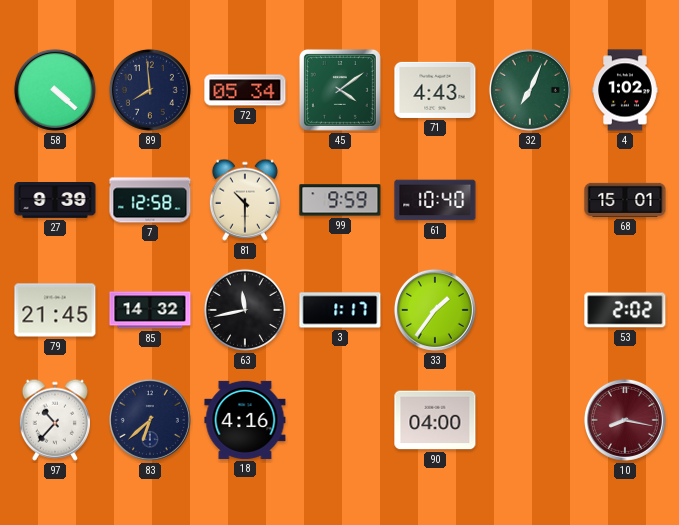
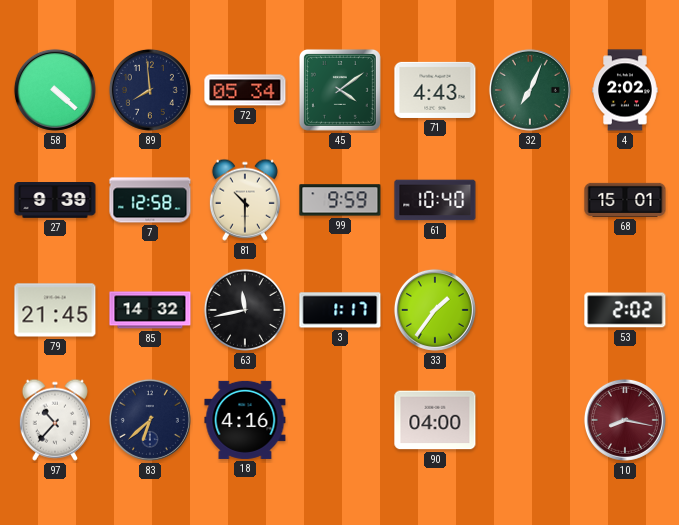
4: 1:02 -> 2:02 (625, 90)
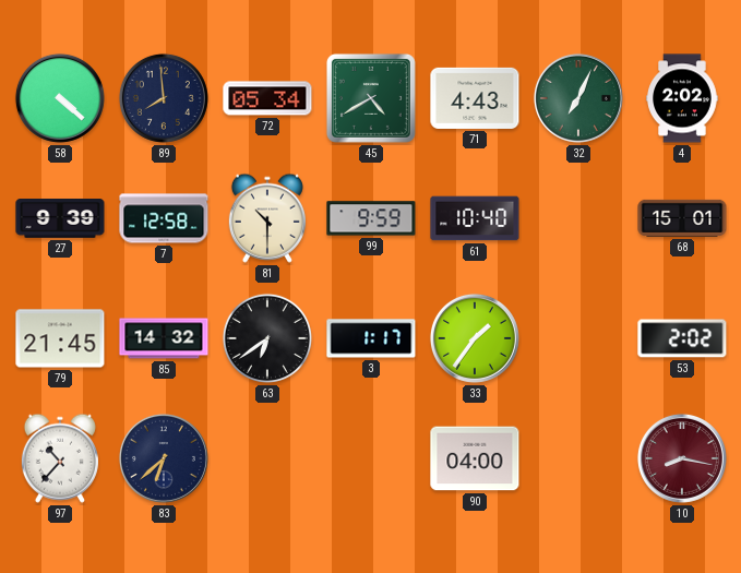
45: 4:09 -> 4:40 (371, 98)
63: 11:43 -> 6:39 (267, 338)
18: 4:16 -> none (245, 420)
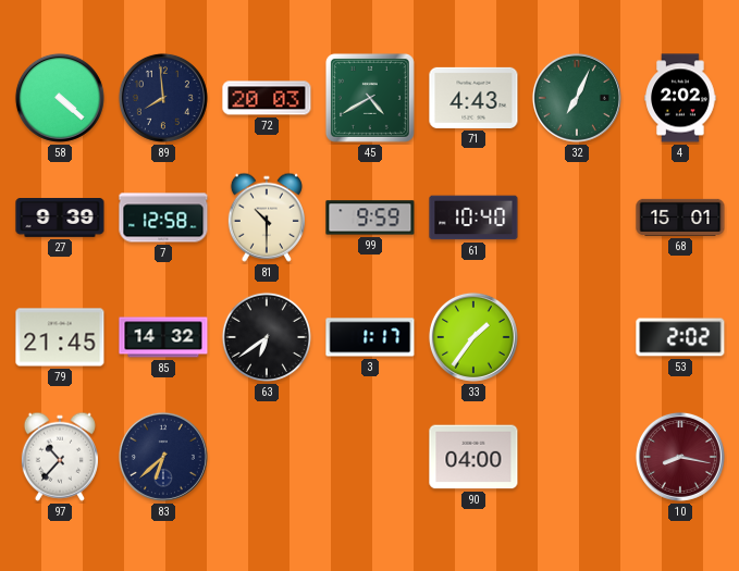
72: 05:34 -> 20:03 (267, 98)
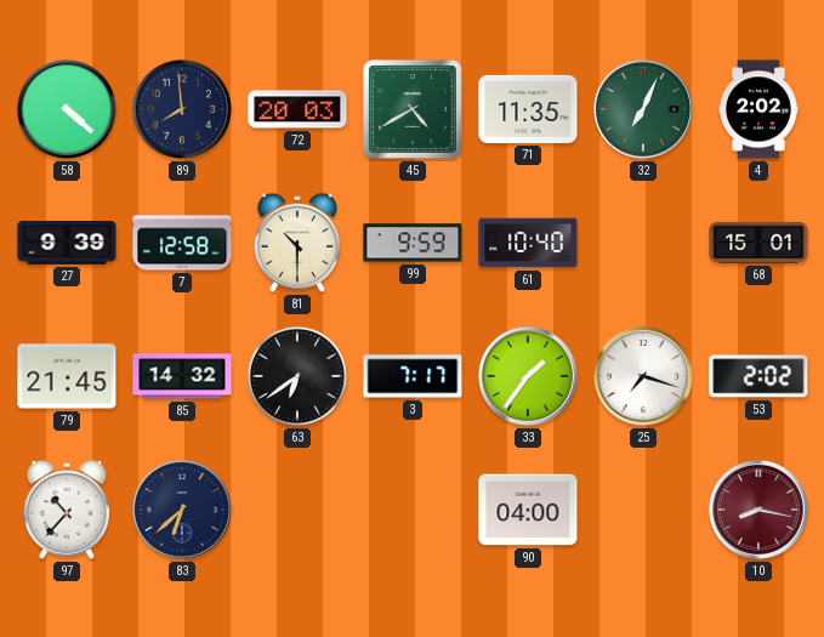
71: 4:43 -> 11:35 (528, 109)
3: 1:17 -> 7:17 (413, 376)
25: none -> 7:18 (643, 376)
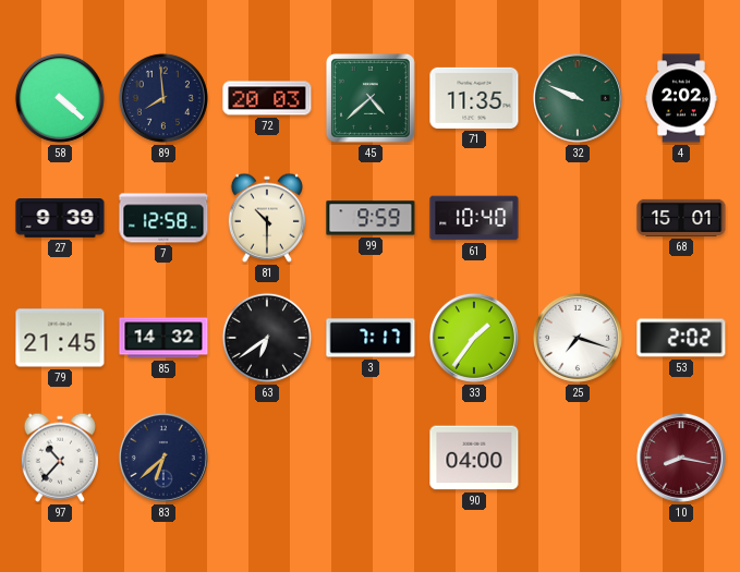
45: 4:40 -> 4:38 (371, 98)
32: 7:04 -> 9:49 (578, 98)
